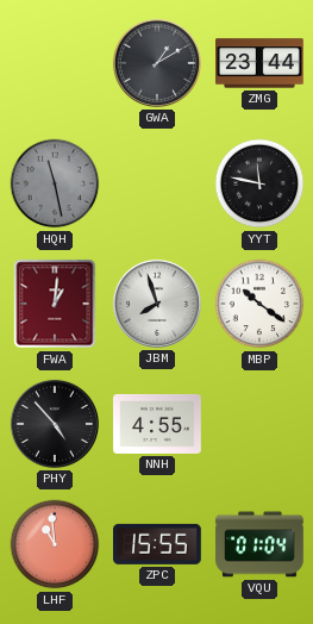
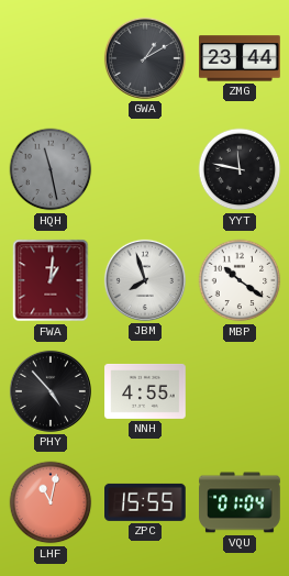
LHF: 10:59 -> 11:02 (51, 502)
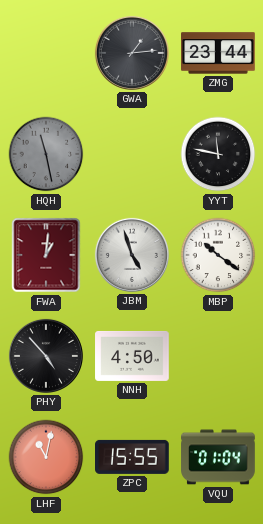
GWA: 1:10 -> 1:14 (132, 53)
JBM: 7:57 -> 4:57 (132, 255)
NNH: 4:55 -> 4:50 (132, 356)
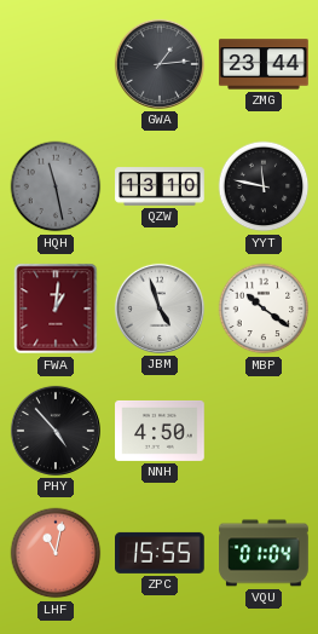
QZW: none -> 13:10 (160, 186)
